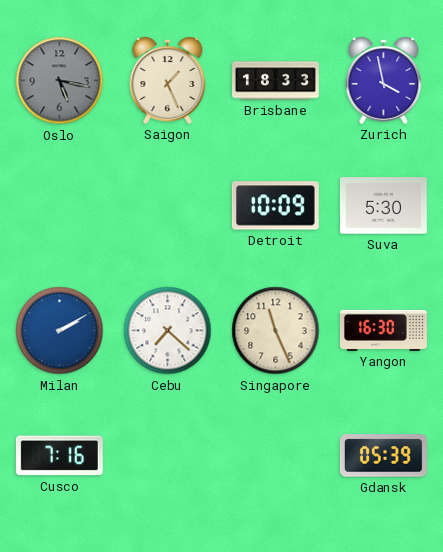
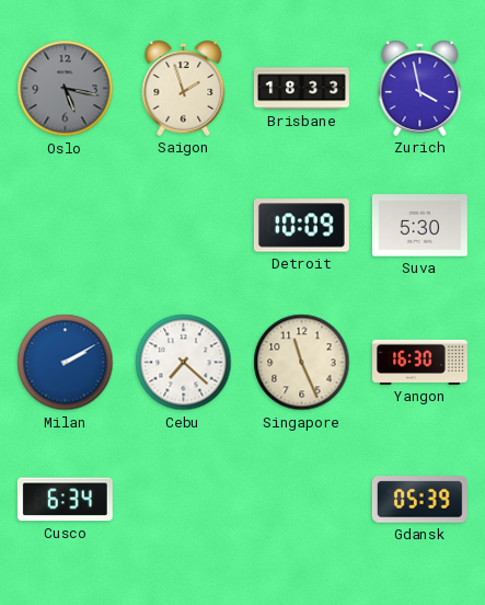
Saigon: 1:26 -> 1:57 (184, 88)
Cusco: 7:16 -> 6:34 (65, 500)
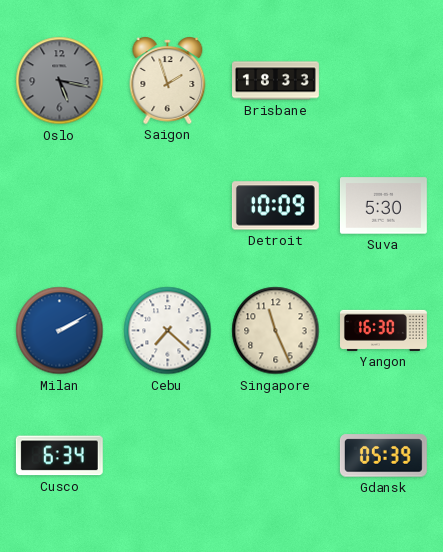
Zurich: 3:58 -> none (420, 88)
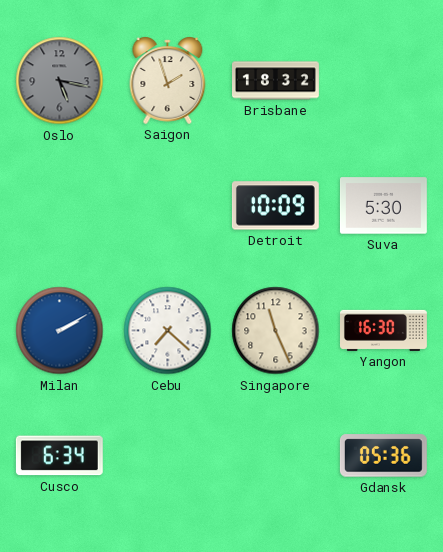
Brisbane: 18:33 -> 18:32 (276, 81)
Gdansk: 05:39 -> 05:36 (383, 456)
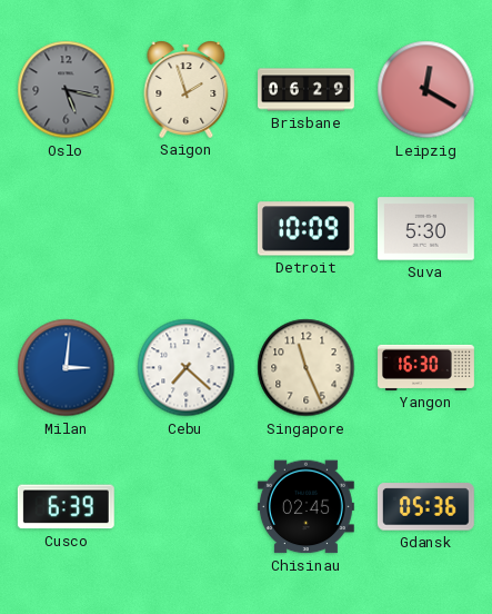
Brisbane: 18:32 -> 06:29 (307, 90)
Leipzig: none -> 12:20 (426, 90)
Milan: 2:10 -> 3:01 (67, 368)
Cusco: 6:34 -> 6:39 (66, 507)
Chisinau: none -> 02:45 (305, 507)
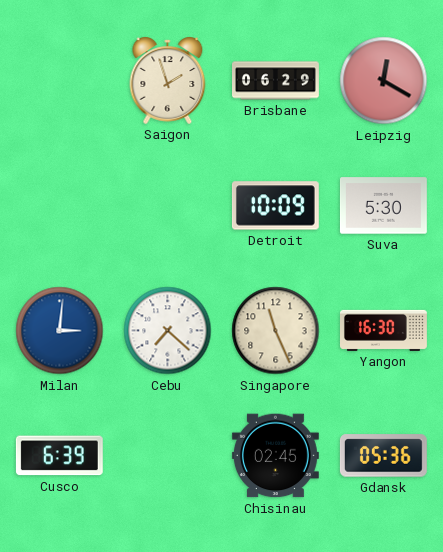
Oslo: 5:17 -> none (67, 90)
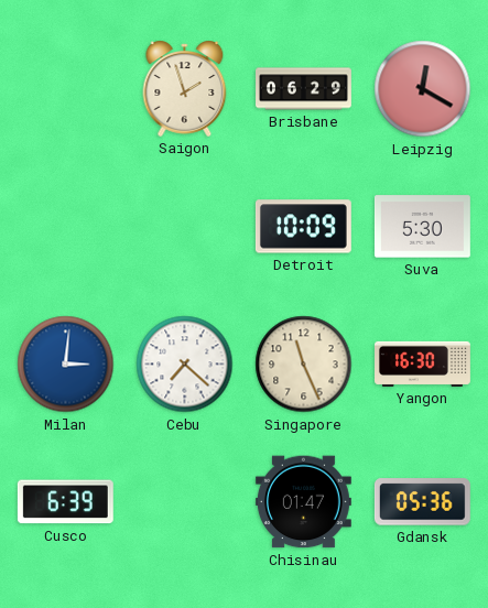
Chisinau: 02:45 -> 01:47 (303, 502)
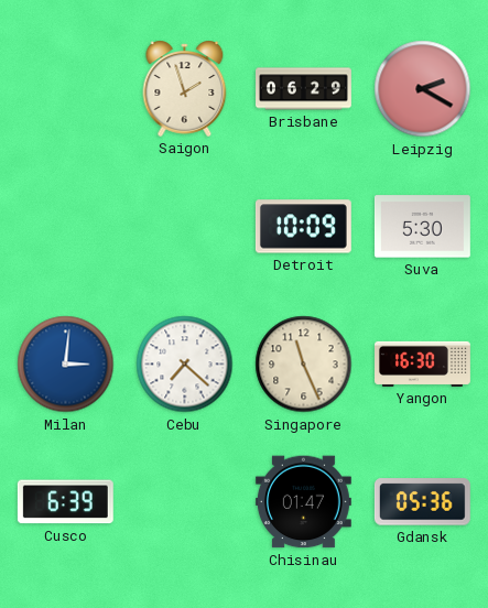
Leipzig: 12:20 -> 2:20 (423, 89)
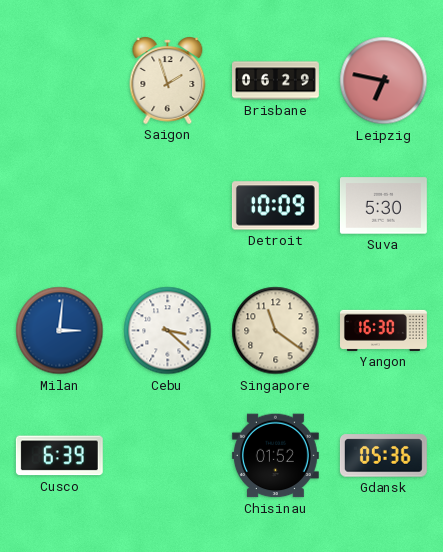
Leipzig: 2:20 -> 6:47 (384, 81)
Cebu: 7:22 -> 3:22 (168, 331)
Singapore: 11:26 -> 11:21 (276, 331)
Chisinau: 01:47 -> 01:52 (275, 456)
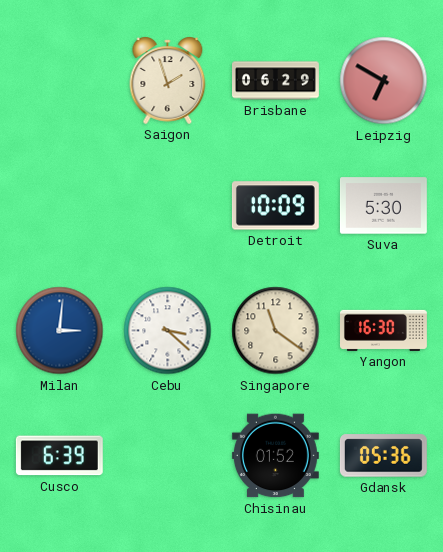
Leipzig: 6:47 -> 6:50 (384, 81)
